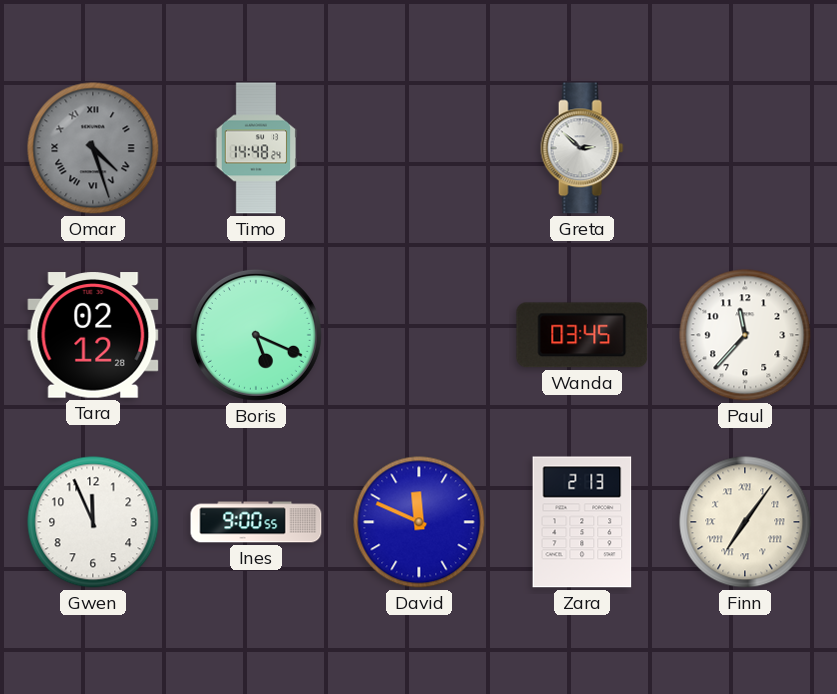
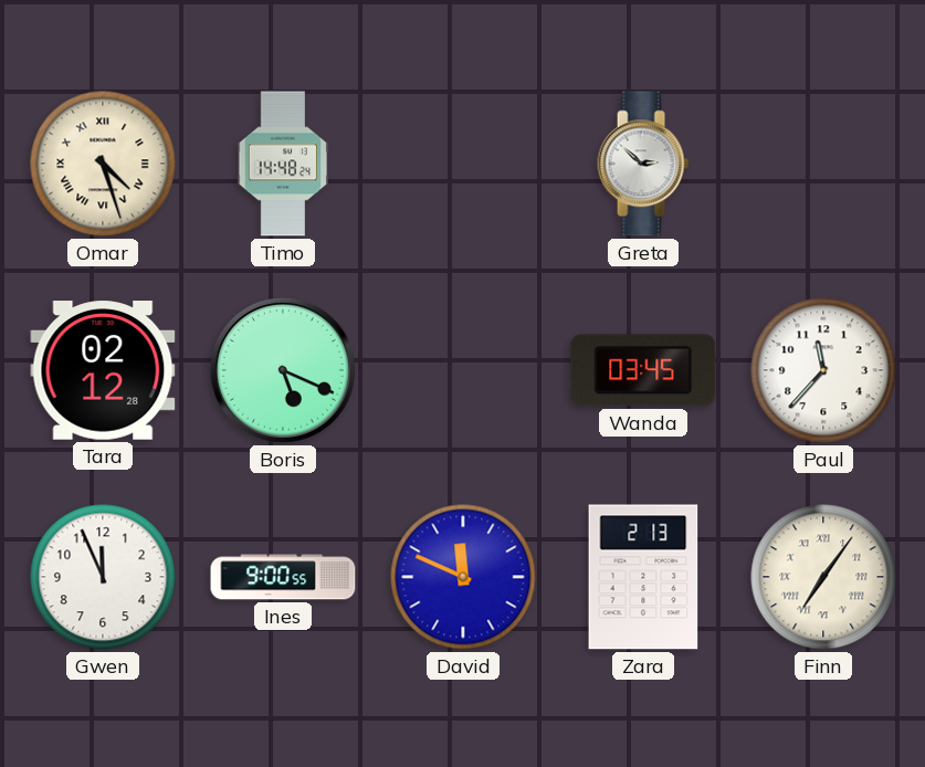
Omar dial: grey -> cream (103, 164)
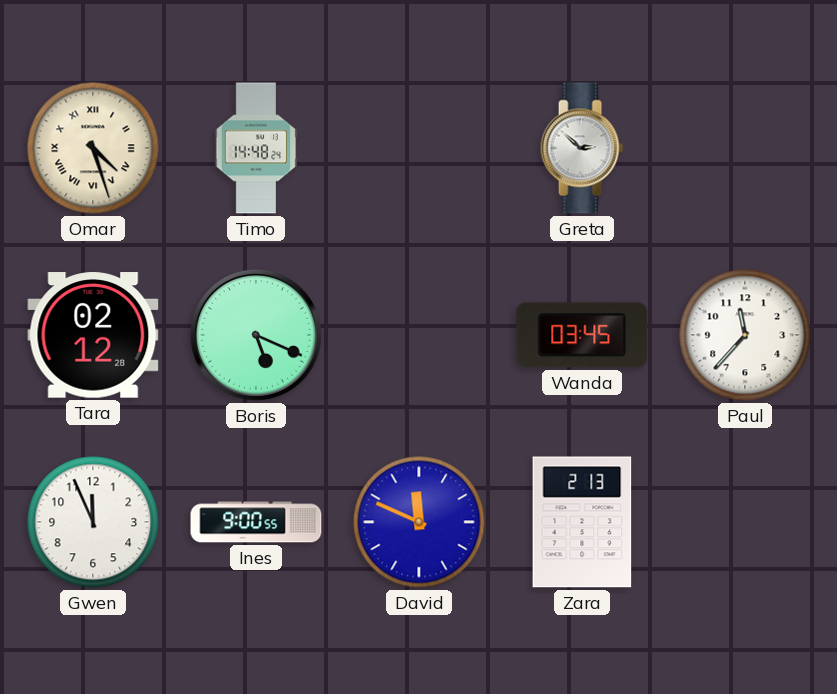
Finn: 7:06 -> none (823, 577)
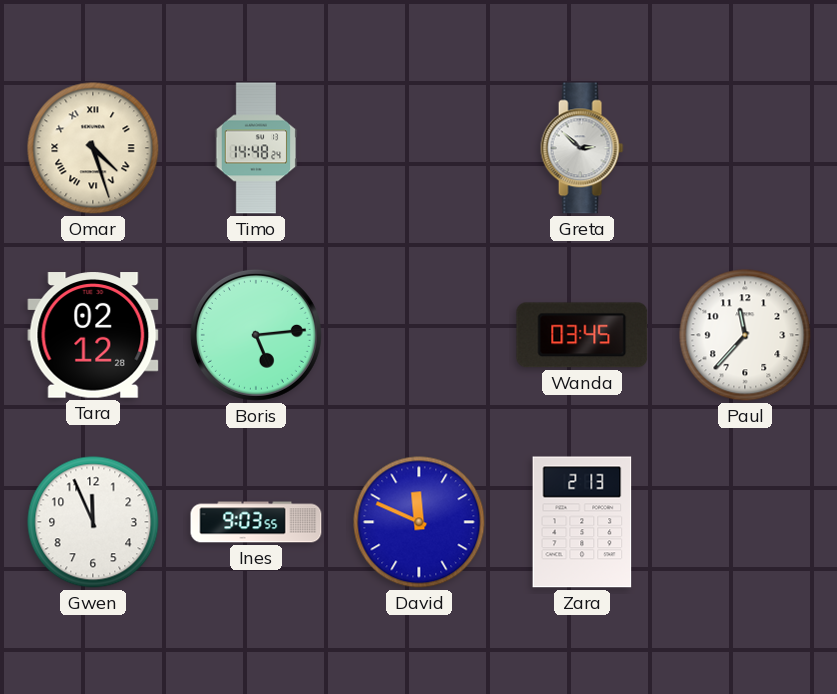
Boris: 5:19 -> 5:14 (256, 335)
Ines: 9:00 -> 9:03 (256, 522)
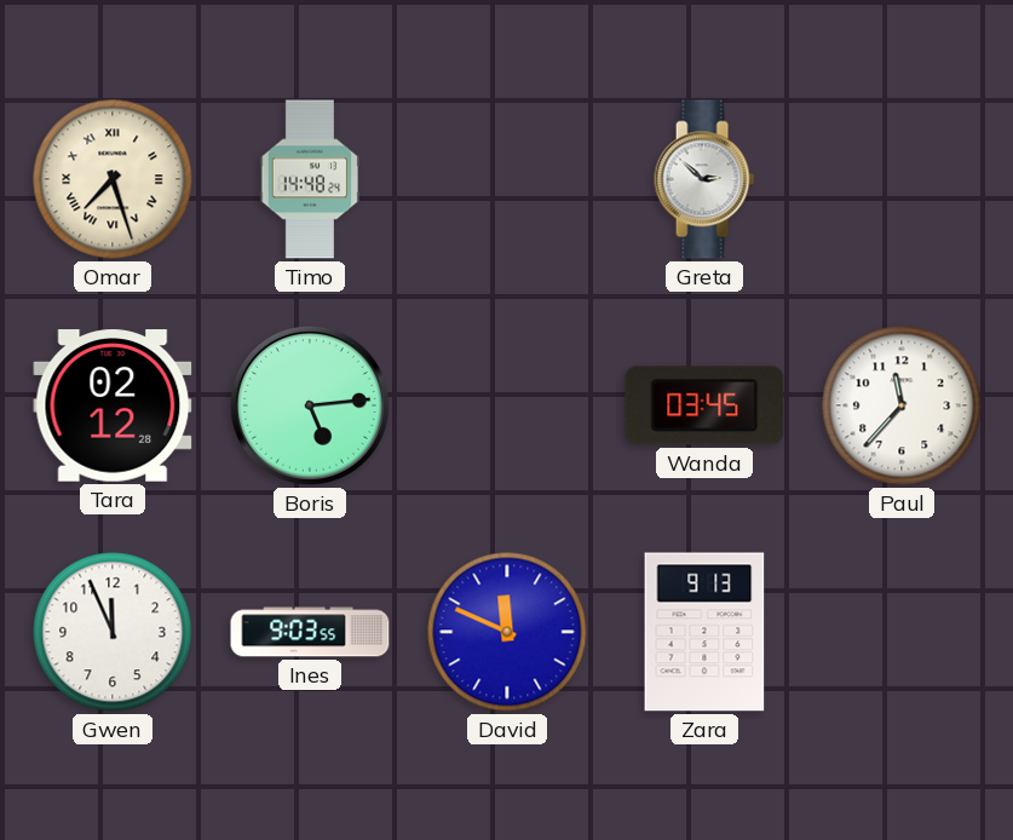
Omar: 4:27 -> 7:27 (113, 179)
Zara: 2:13 -> 9:13 (704, 632)
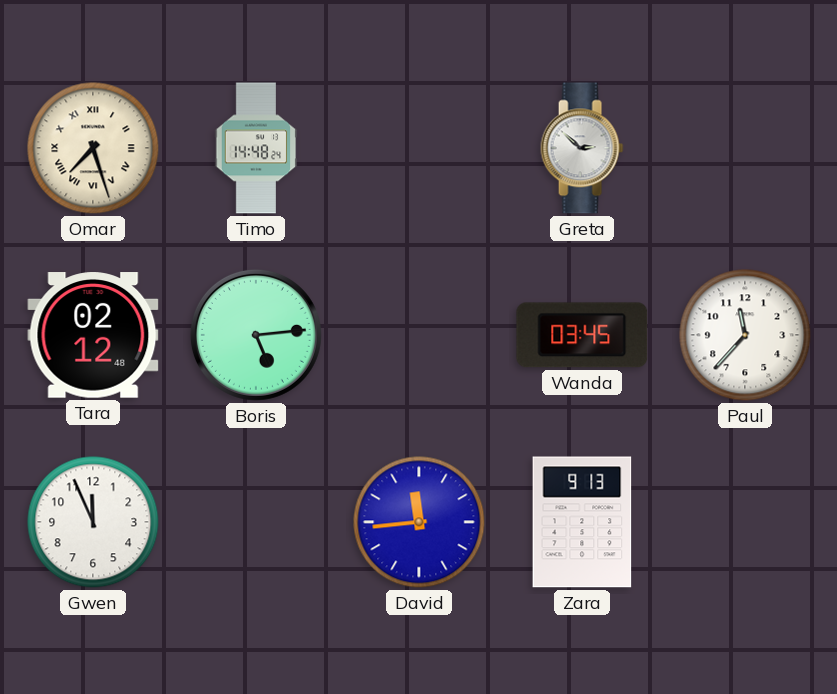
Tara: 02:12:28 -> 02:12:48 (93, 335)
Ines: 9:03 -> none (310, 632)
David: 11:49 -> 11:44 (419, 522)
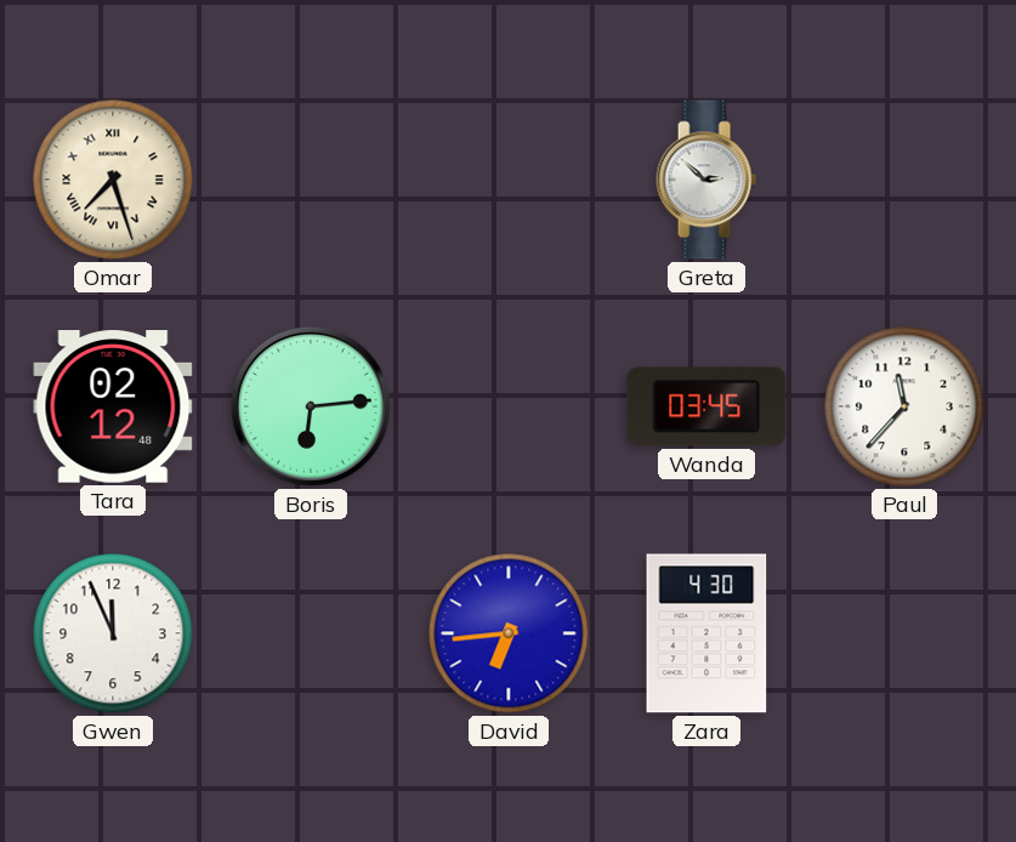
Timo: 14:48 -> none (256, 148)
Boris: 5:14 -> 6:14 (311, 406)
David: 11:44 -> 6:44 (509, 633)
Zara: 9:13 -> 4:30 (706, 633)
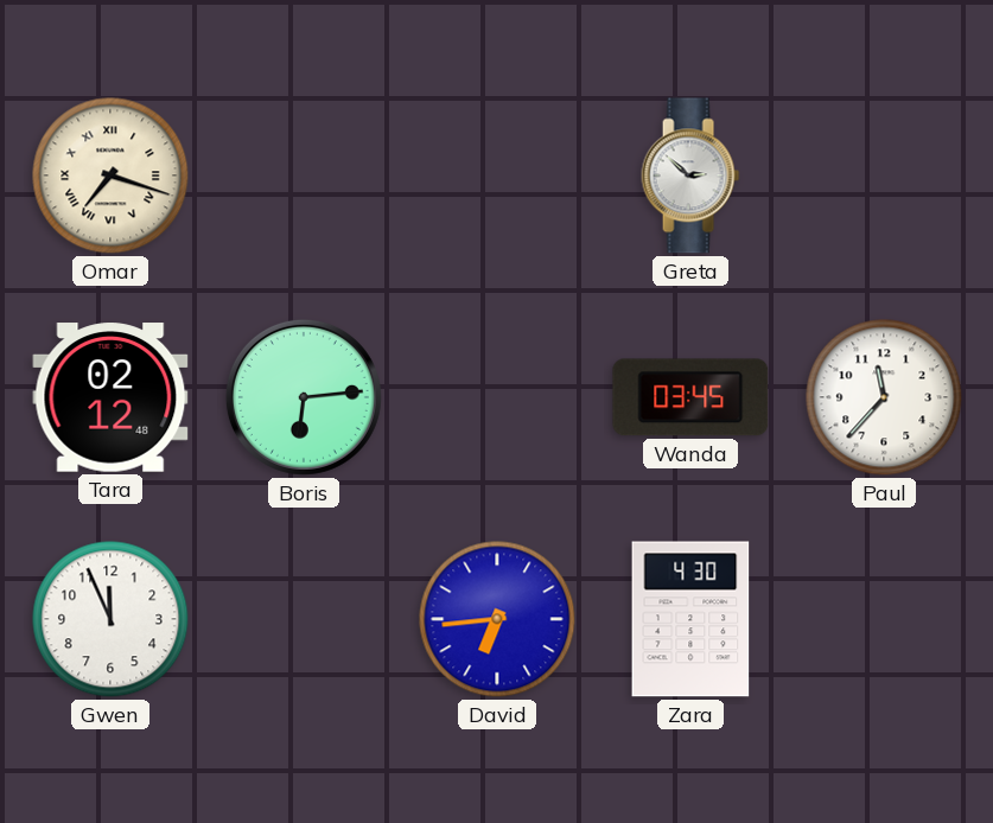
Omar: 7:27 -> 7:18 (110, 176)
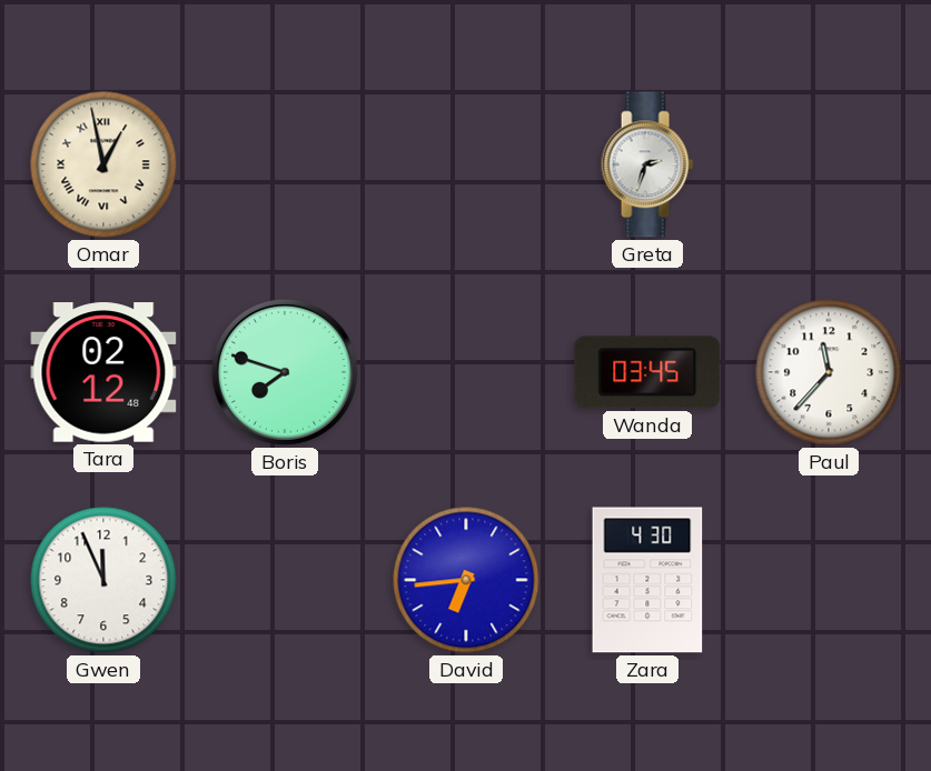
Omar: 7:18 -> 12:58 (103, 164)
Greta: 2:52 -> 2:33 (647, 164)
Boris: 6:14 -> 7:48 (285, 372)
